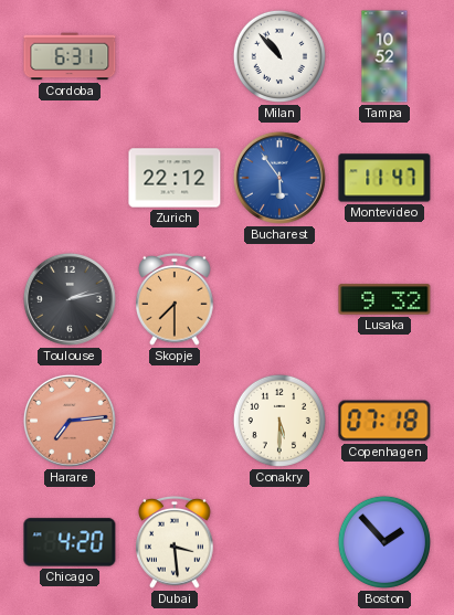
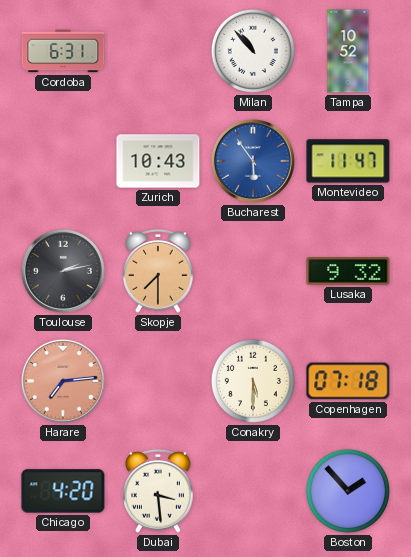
Zurich: 22:12 -> 10:43 (158, 161)
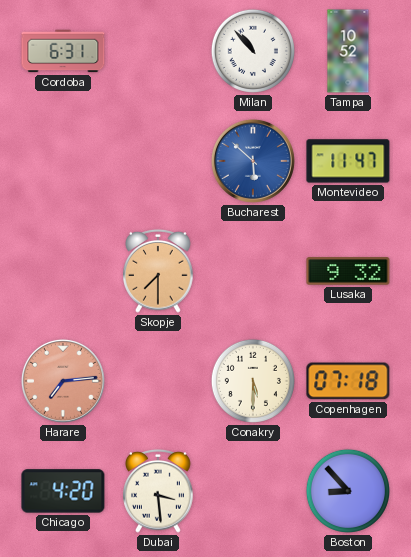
Zurich: 10:43 -> none (158, 161)
Bucharest: 5:54 -> 5:52 (253, 161)
Toulouse: 2:13 -> none (63, 271)
Boston: 1:53 -> 8:53 (348, 491)
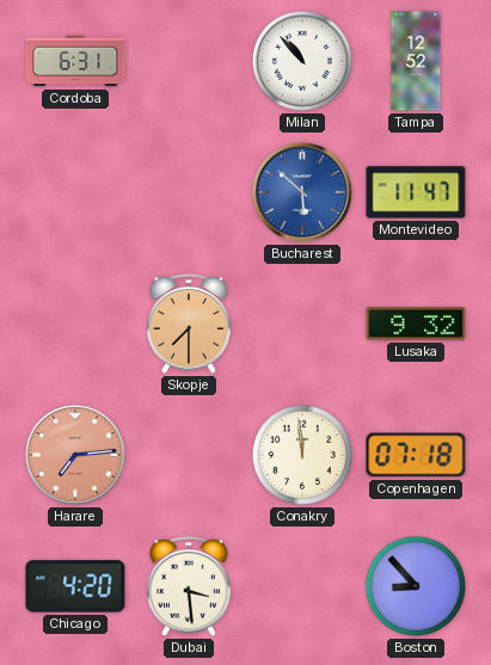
Tampa: 10:52 -> 12:52 (416, 61)
Conakry: 5:30 -> 11:59 (302, 455)
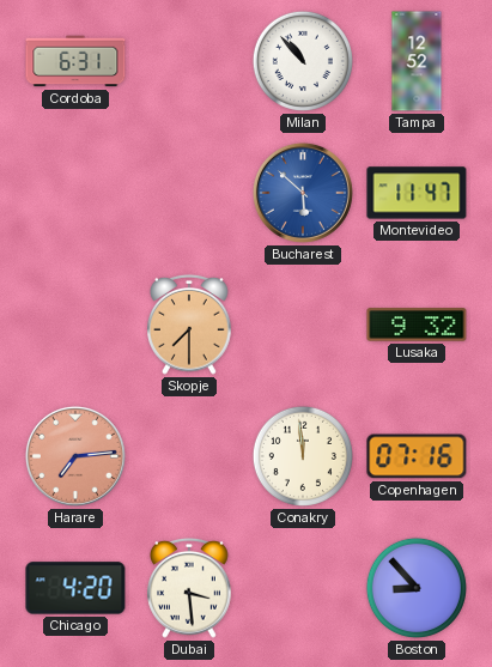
Copenhagen: 07:18 -> 07:16 (417, 456)
